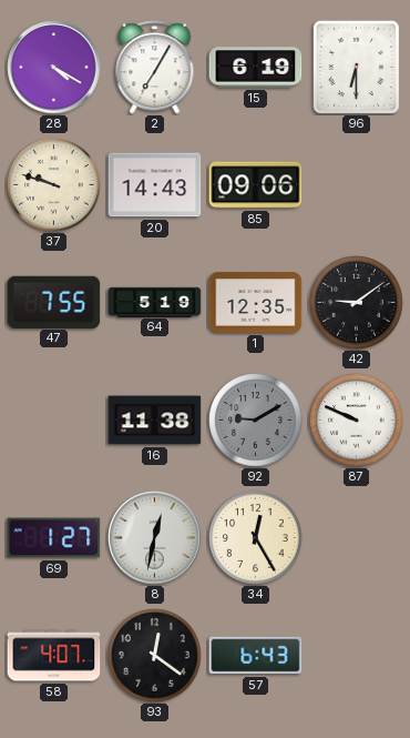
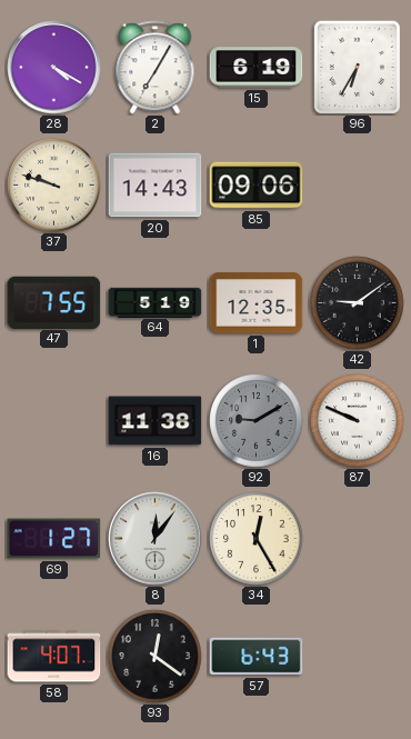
96: 6:30 -> 6:35 (357, 67)
8: 12:32 -> 12:06 (156, 539)
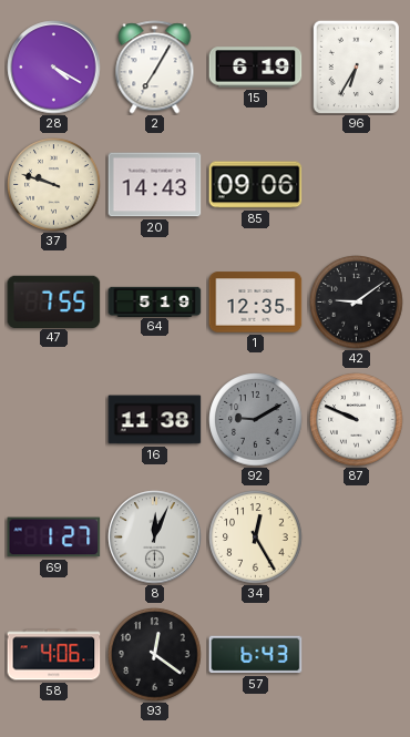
8: 12:06 -> 12:04 (155, 538)
58: 4:07 -> 4:06 (54, 655)
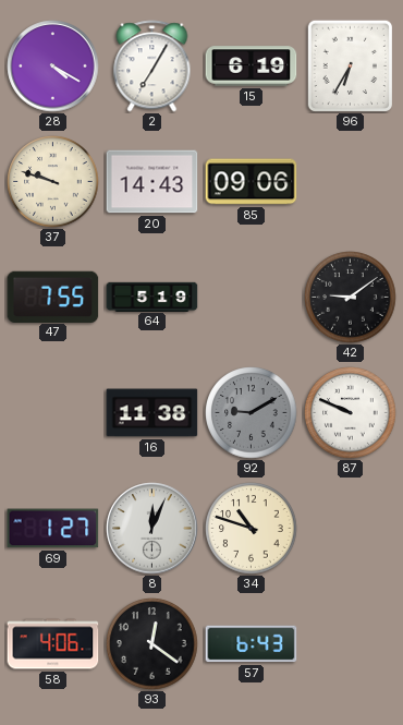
1: 12:35 -> none (256, 303)
34: 12:25 -> 10:48 (252, 529)
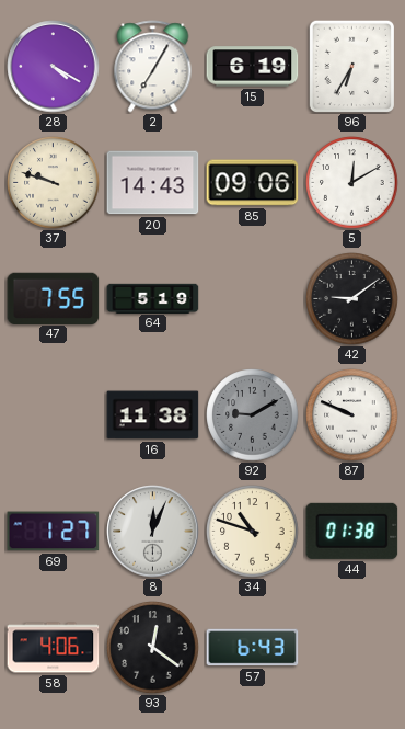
5: none -> 12:10 (352, 183)
44: none -> 01:38 (352, 531)
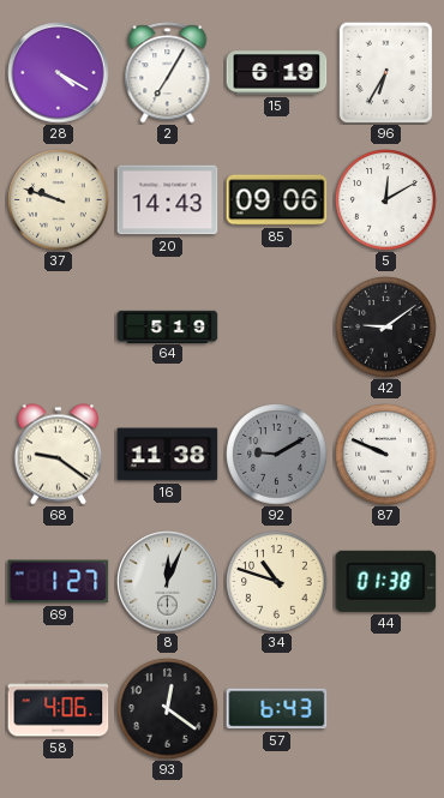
47: 7:55 -> none (54, 298)
68: none -> 9:21 (59, 455)
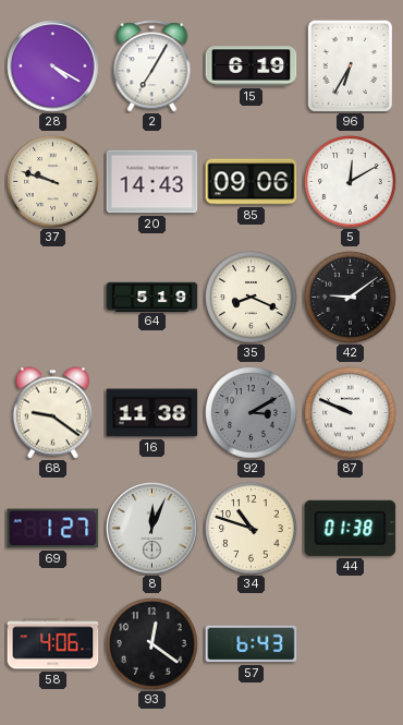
35: none -> 8:19 (252, 298)
92: 9:10 -> 3:10 (252, 413)
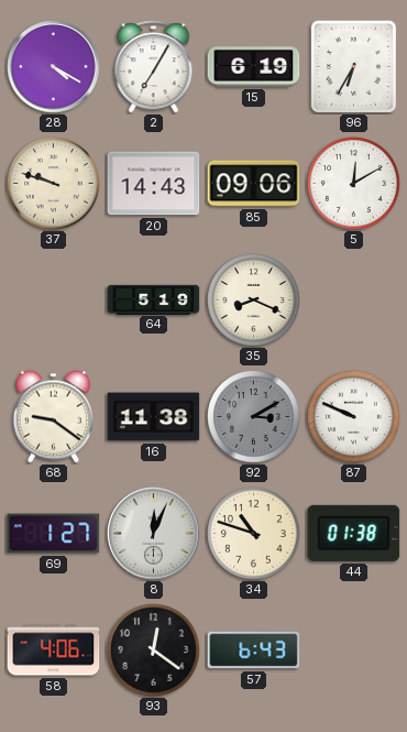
42: 9:09 -> none (351, 298)
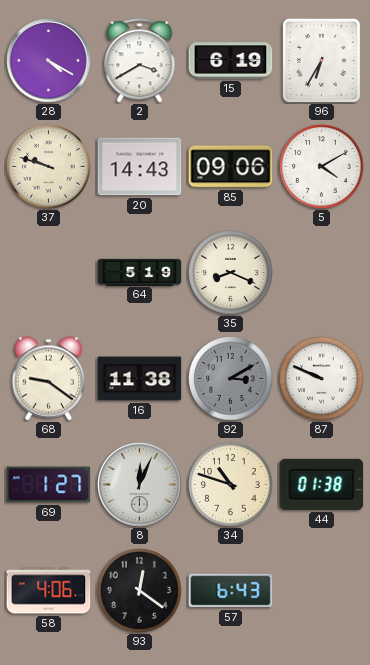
2: 7:05 -> 3:40 (140, 61)
5: 12:10 -> 4:10 (322, 167)
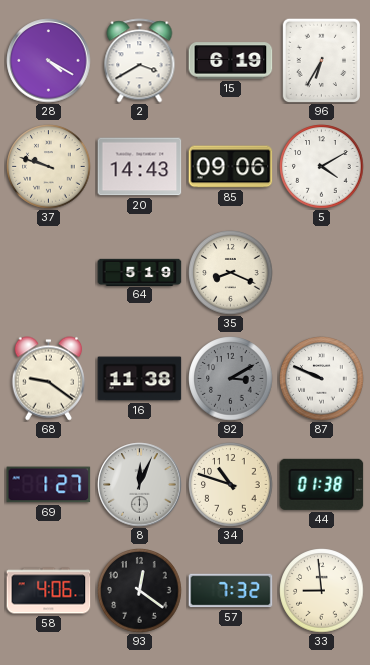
57: 6:43 -> 7:32 (231, 591)
33: none -> 8:59 (322, 591)
